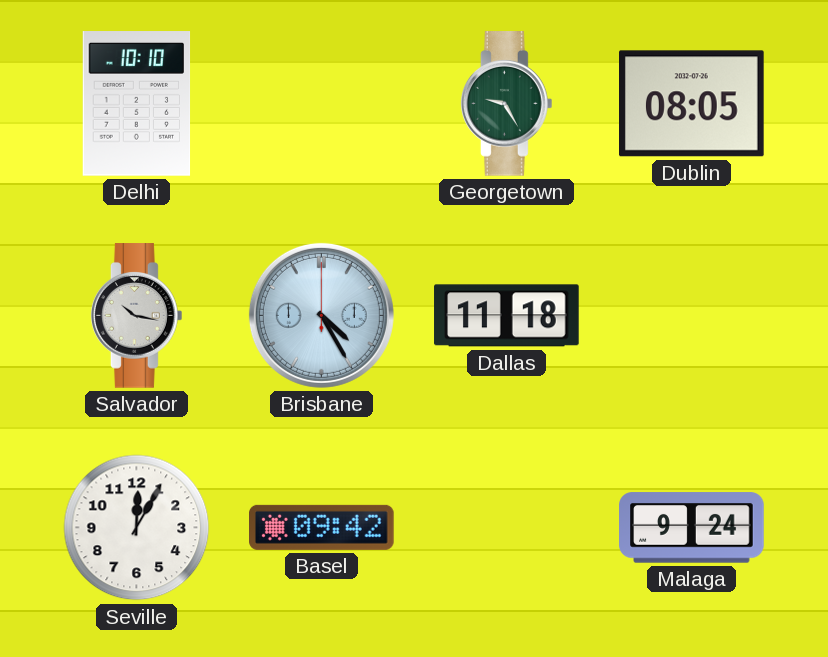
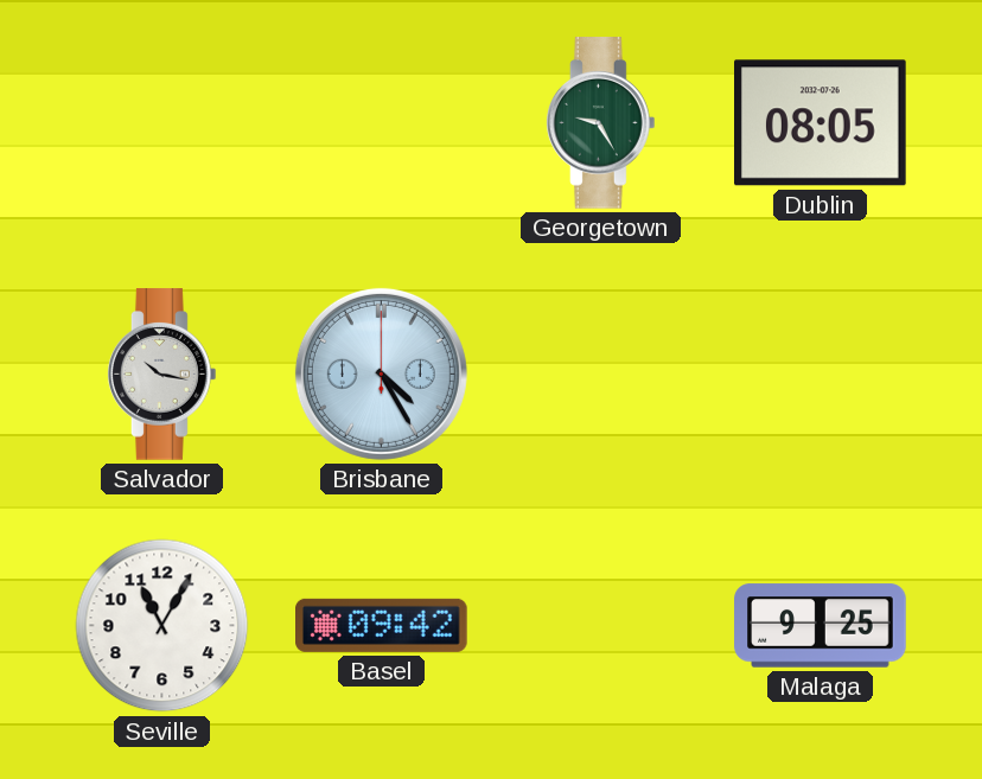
Delhi: 10:10 -> none (137, 104)
Dallas: 11:18 -> none (507, 316)
Seville: 12:05 -> 11:05 (162, 626)
Malaga: 9:24 -> 9:25 (821, 626)
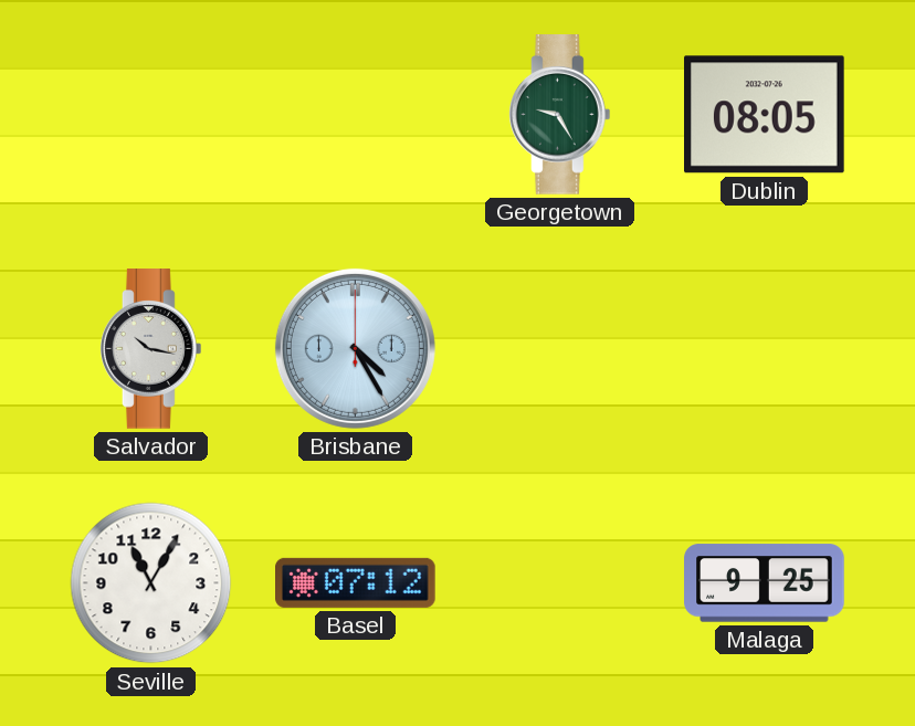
Basel: 09:42 -> 07:12 (356, 582)
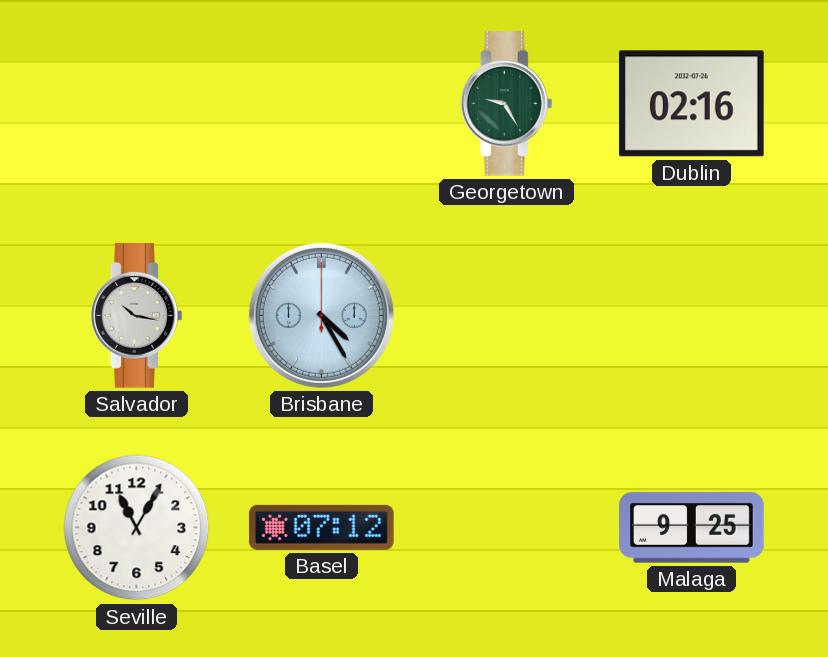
Dublin: 08:05 -> 02:16 (692, 104)
